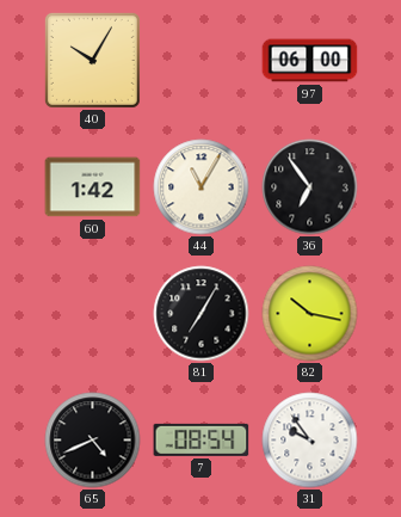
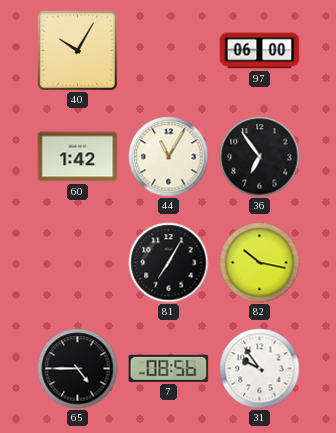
65: 4:41 -> 4:45 (78, 369)
7: 08:54 -> 08:56 (169, 368)
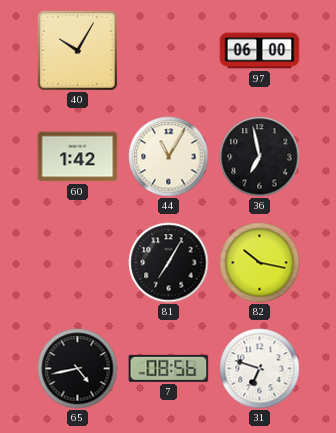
36: 6:54 -> 6:58 (260, 157)
65: 4:45 -> 4:43 (78, 369)
31: 9:54 -> 6:48 (260, 369)
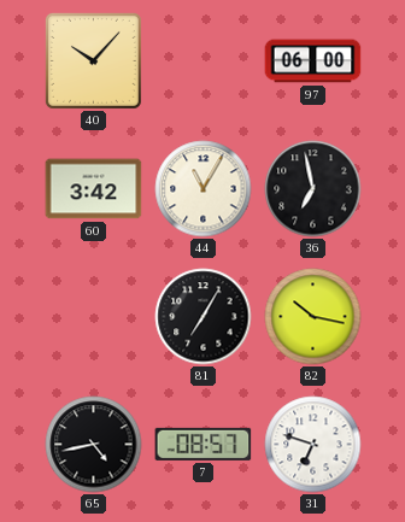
40: 10:05 -> 10:07 (93, 60)
60: 1:42 -> 3:42 (94, 189)
7: 08:56 -> 08:57 (204, 444)
